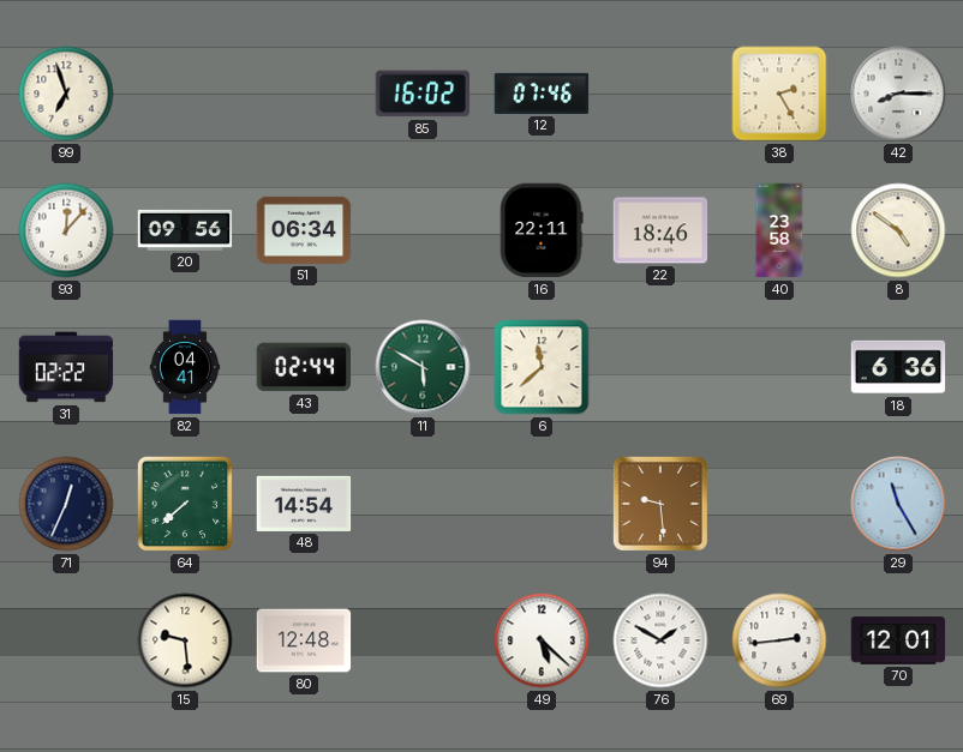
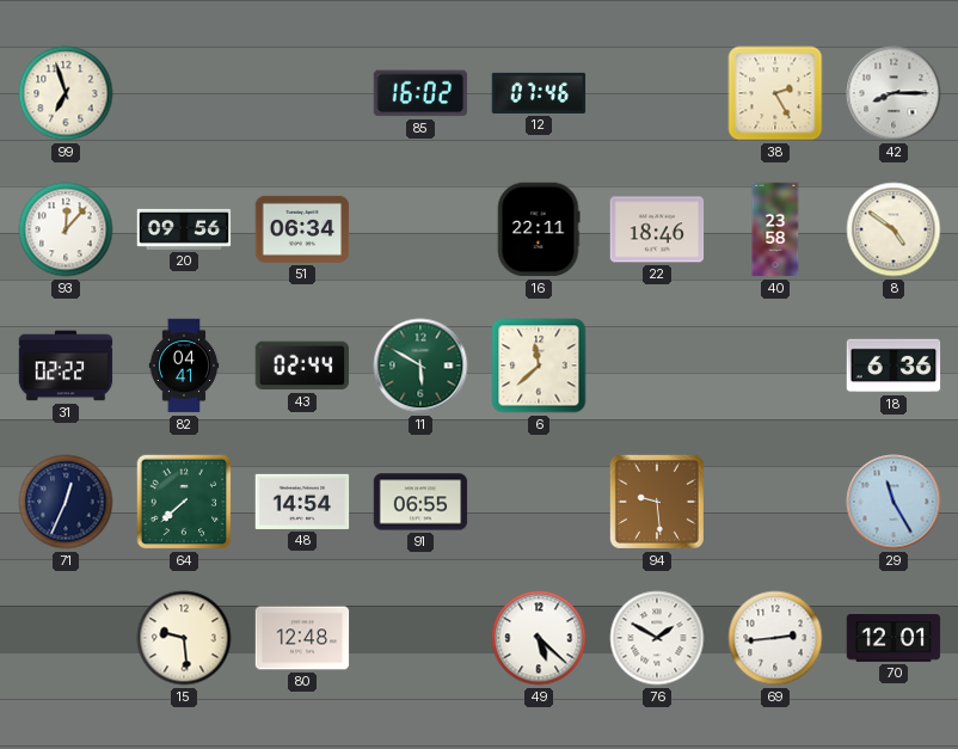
91: none -> 06:55 (420, 502)
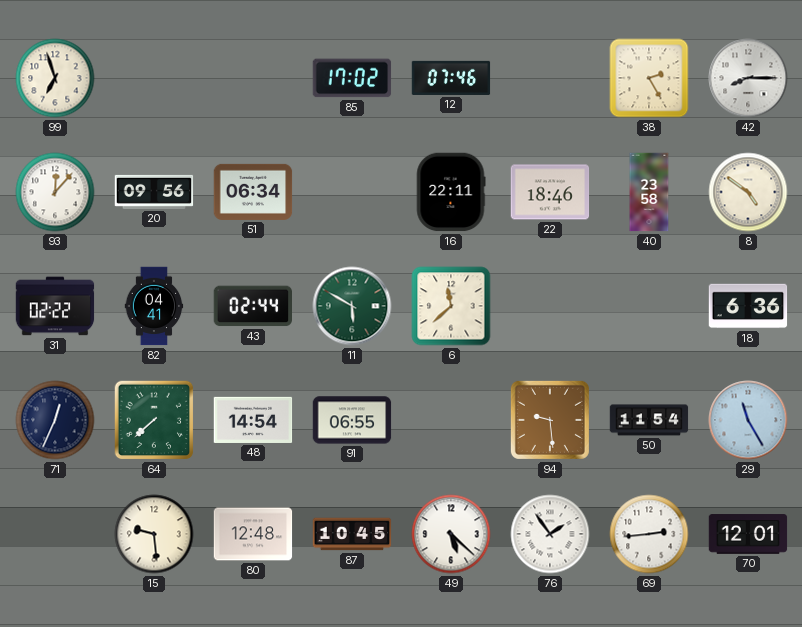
85: 16:02 -> 17:02 (352, 78)
50: none -> 11:54 (649, 420)
87: none -> 10:45 (352, 534)
76: 1:50 -> 1:54 (550, 534)
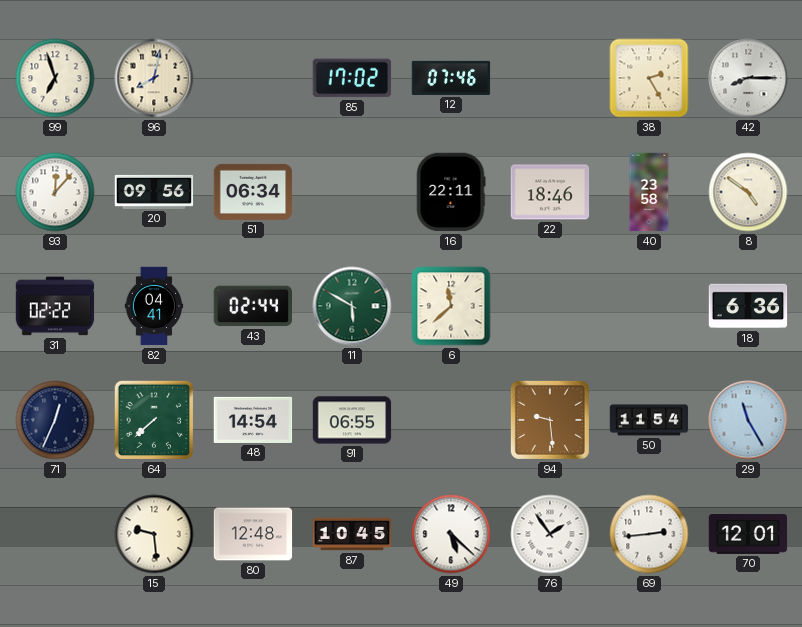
96: none -> 8:02 (154, 78)
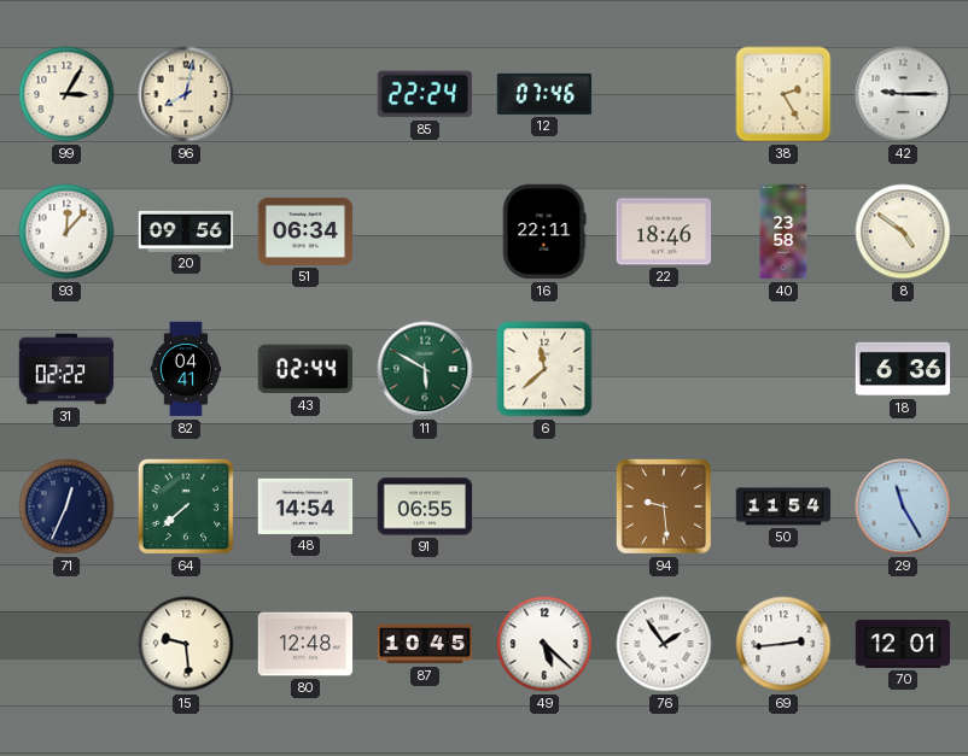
99: 6:57 -> 3:05 (66, 94)
85: 17:02 -> 22:24 (425, 94)
42: 8:15 -> 9:15 (903, 94)
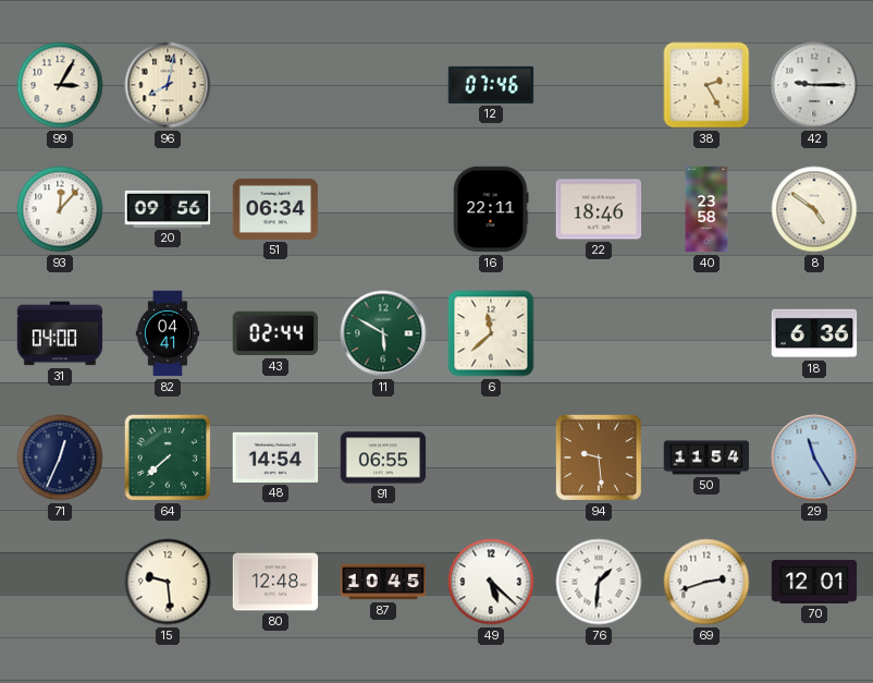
85: 22:24 -> none (425, 94)
31: 02:22 -> 04:00 (60, 333)
76: 1:54 -> 1:31 (599, 582)
69: 2:44 -> 2:42 (706, 582)
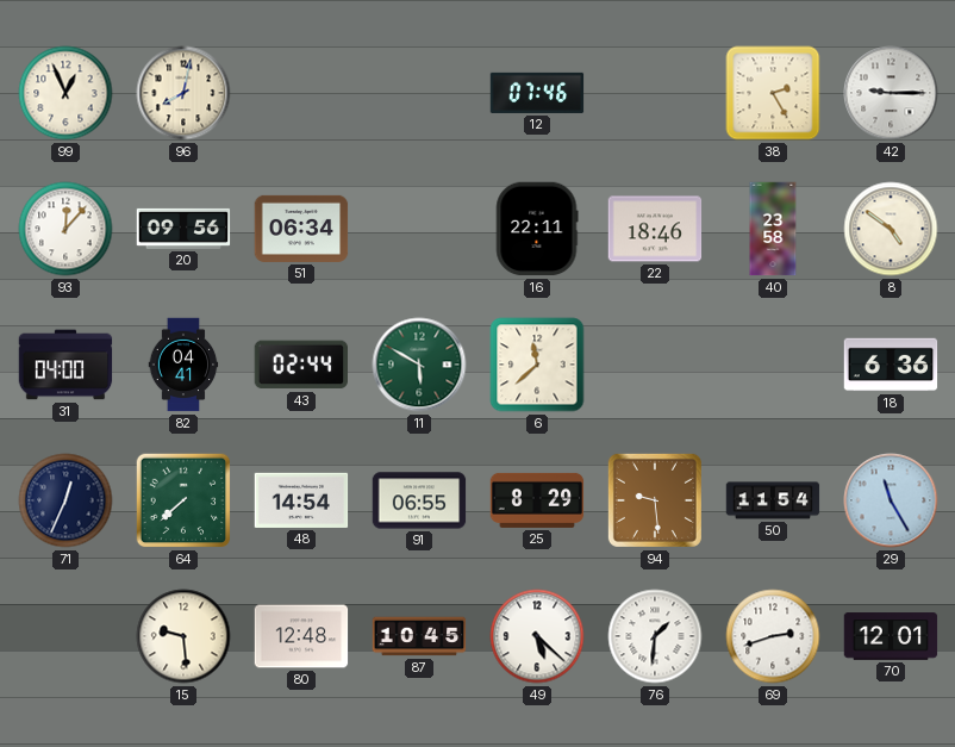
99: 3:05 -> 12:56 (65, 93)
25: none -> 8:29 (537, 500)
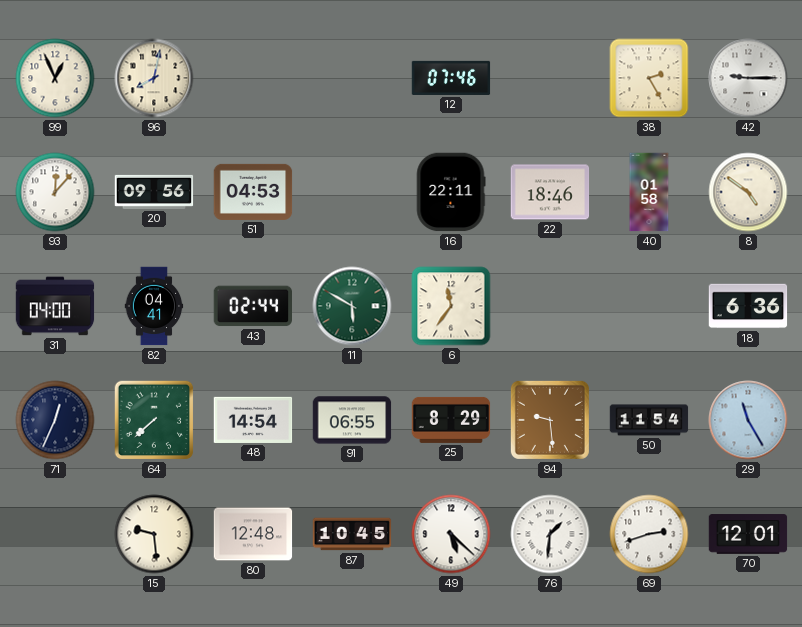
51: 06:34 -> 04:53 (253, 192)
40: 23:58 -> 01:58 (649, 192)
6: 11:38 -> 11:36 (451, 306)
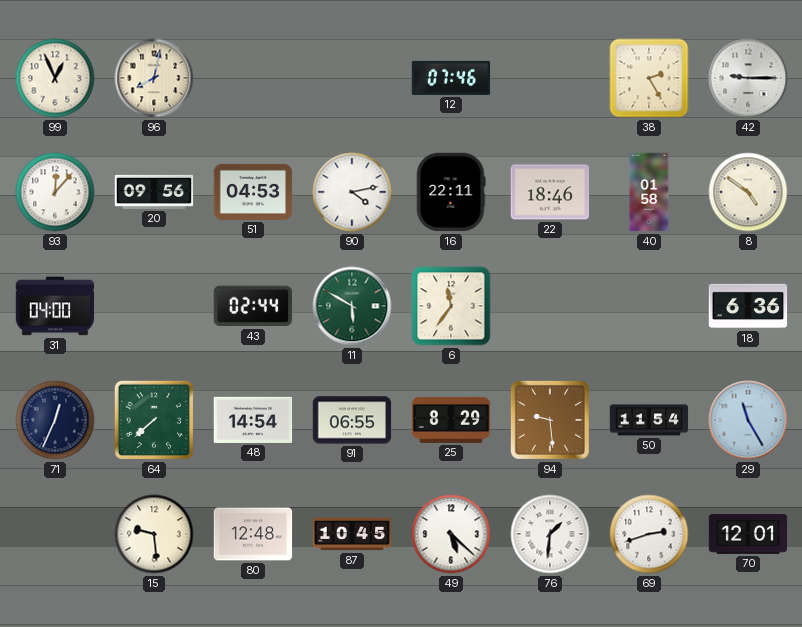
90: none -> 4:13 (352, 192)
82: 04:41 -> none (154, 306)
